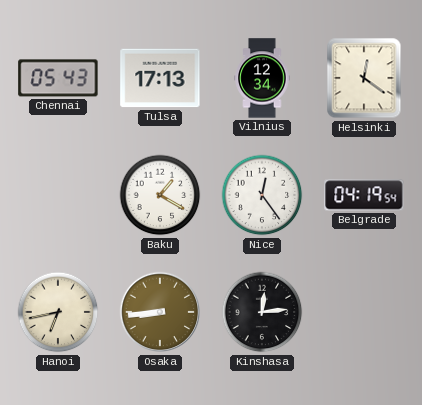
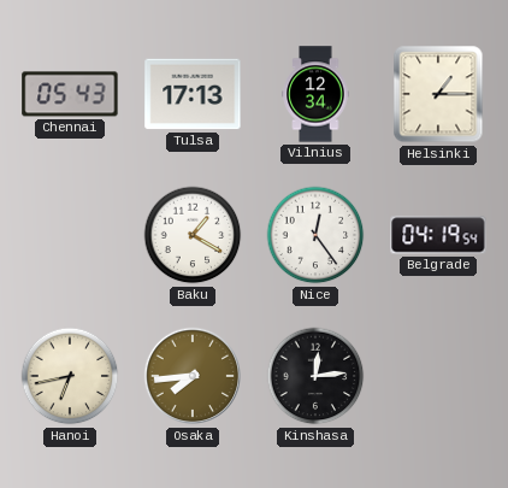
Helsinki: 12:21 -> 1:15 (438, 94)
Osaka: 8:44 -> 7:44 (193, 376)
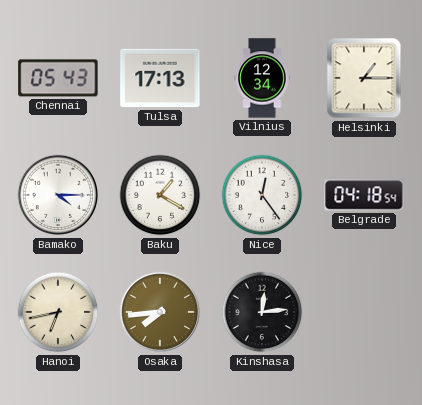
Bamako: none -> 4:15 (58, 195)
Belgrade: 04:19 -> 04:18 (364, 195)
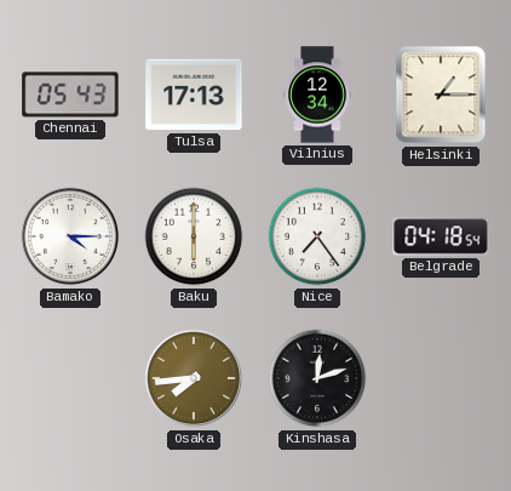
Baku: 1:20 -> 6:00 (194, 236)
Nice: 12:24 -> 7:24 (317, 236)
Hanoi: 6:43 -> none (58, 312)
Kinshasa: 12:14 -> 12:12 (317, 378)
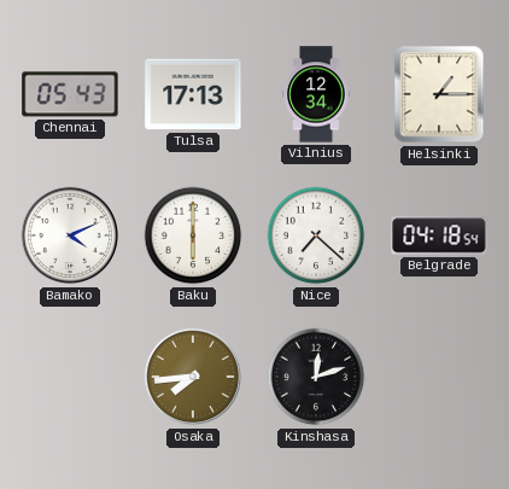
Bamako: 4:15 -> 4:11 (70, 235)
Nice: 7:24 -> 7:22 (316, 235)
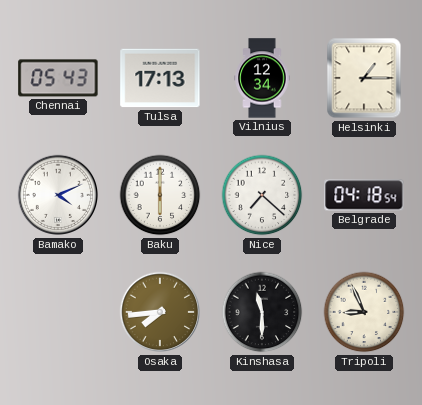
Kinshasa: 12:12 -> 11:30 (262, 312)
Tripoli: none -> 8:56 (364, 312)
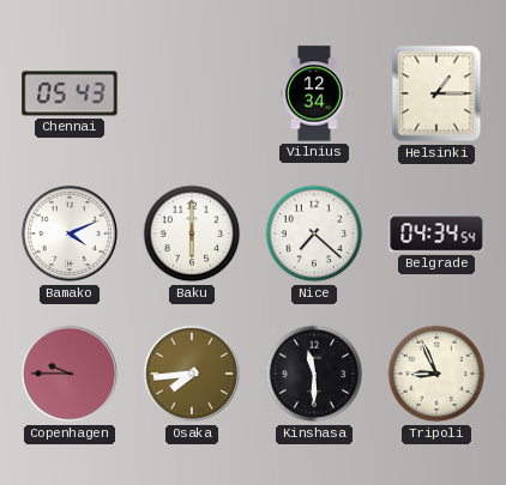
Tulsa: 17:13 -> none (160, 78)
Belgrade: 04:18 -> 04:34 (436, 234)
Copenhagen: none -> 9:45 (70, 374)
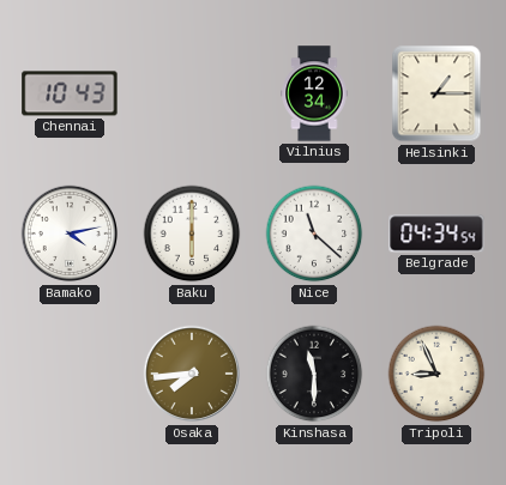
Chennai: 05:43 -> 10:43 (70, 93)
Bamako: 4:11 -> 4:13 (70, 234)
Nice: 7:22 -> 11:22 (314, 234)
Copenhagen: 9:45 -> none (70, 374)
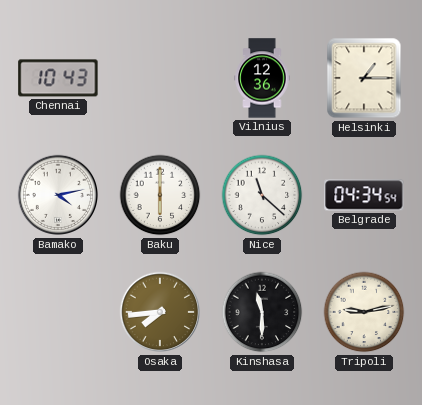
Vilnius: 12:34 -> 12:36 (262, 78)
Tripoli: 8:56 -> 9:13 (364, 312)
